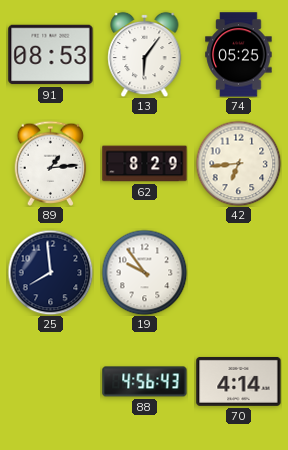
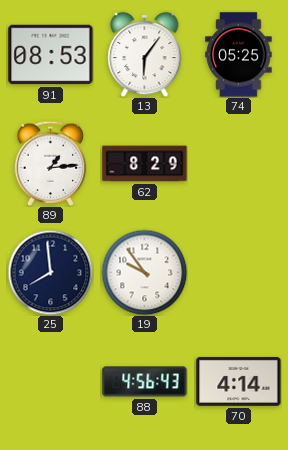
42: 6:44 -> none (238, 163)
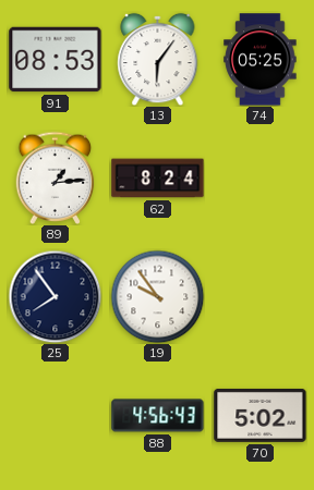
62: 8:29 -> 8:24 (158, 179)
25: 7:59 -> 7:54 (55, 296)
70: 4:14 -> 5:02 (261, 415)
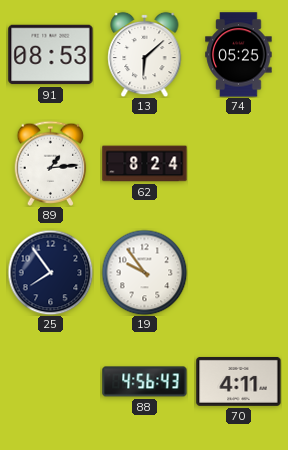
13: 6:06 -> 6:08 (145, 54)
70: 5:02 -> 4:11 (239, 381)
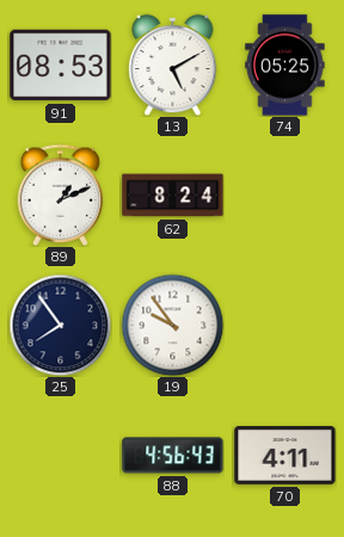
13: 6:08 -> 5:10 (173, 64)
89: 1:14 -> 1:11 (61, 195)
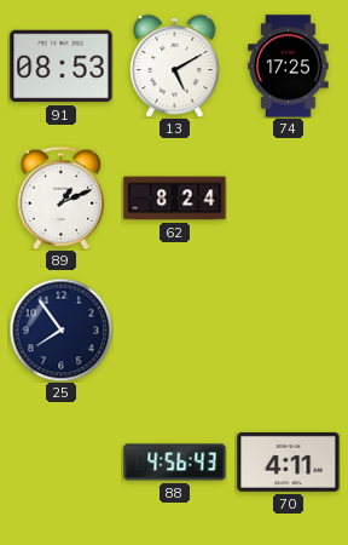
74: 05:25 -> 17:25 (289, 67)
19: 9:54 -> none (172, 325)
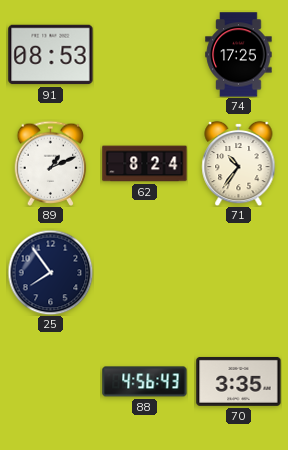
13: 5:10 -> none (175, 65)
71: none -> 10:36 (239, 163)
70: 4:11 -> 3:35 (239, 381)
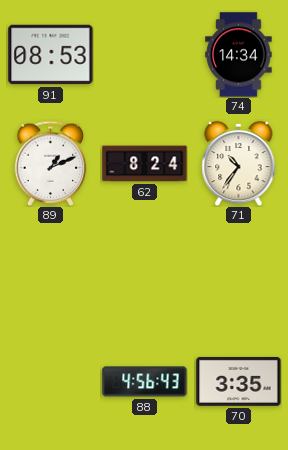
74: 17:25 -> 14:34 (239, 55)
25: 7:54 -> none (50, 272)
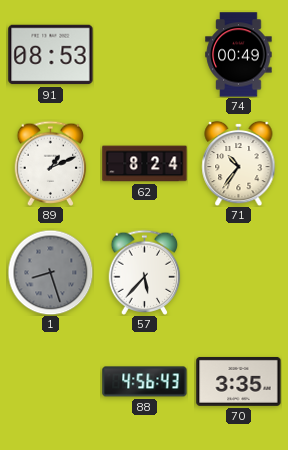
74: 14:34 -> 00:49 (239, 55)
1: none -> 8:27 (50, 272)
57: none -> 5:37 (145, 272)
